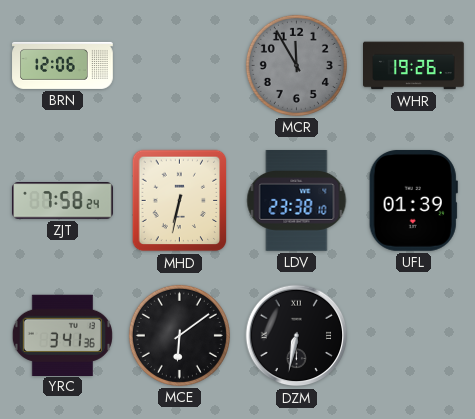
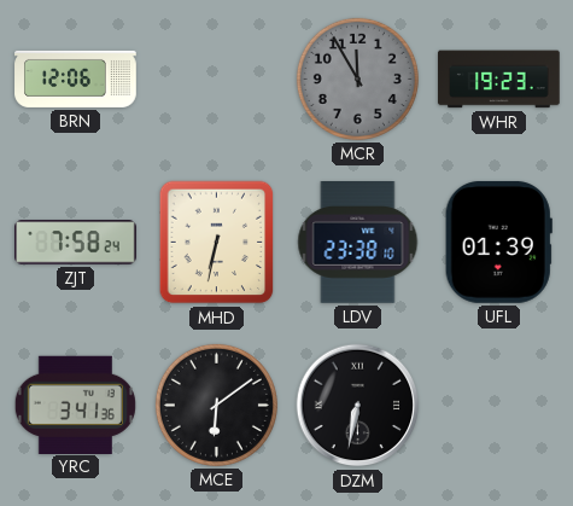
WHR: 19:26 -> 19:23 (499, 80)
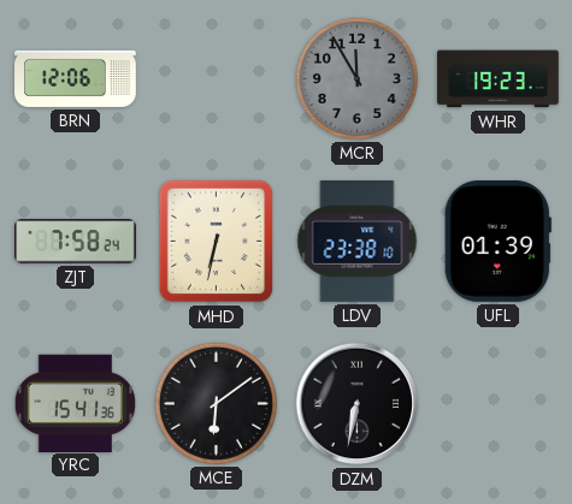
YRC: 3:41 -> 15:41 (75, 403)
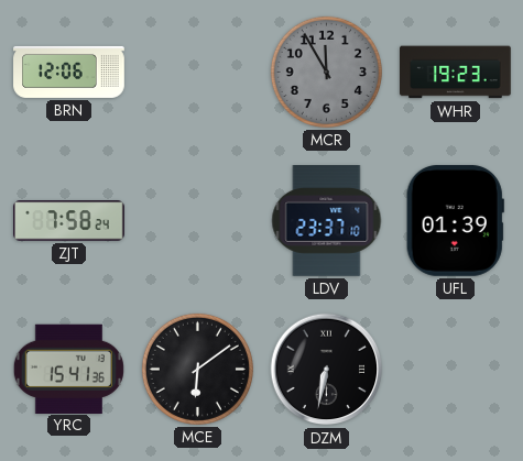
MHD: 6:32 -> none (217, 242)
LDV: 23:38 -> 23:37 (327, 221)
